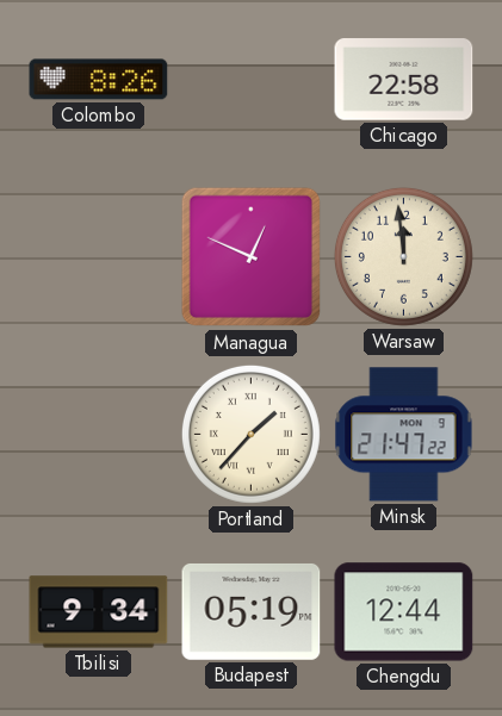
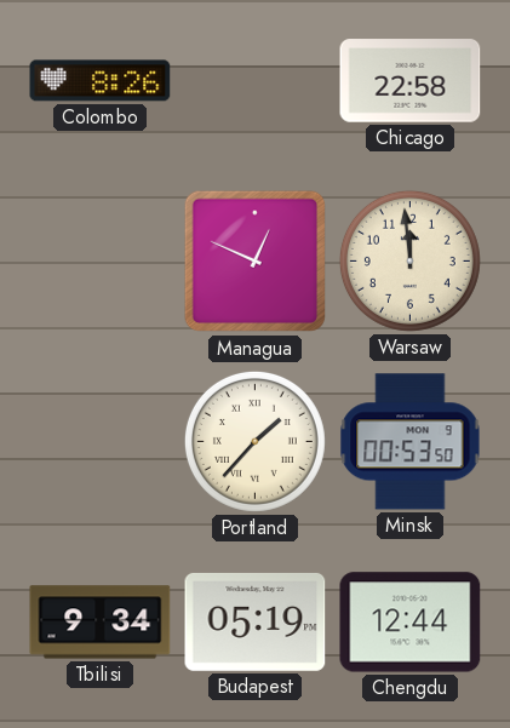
Minsk: 21:47 -> 00:53 (411, 442)
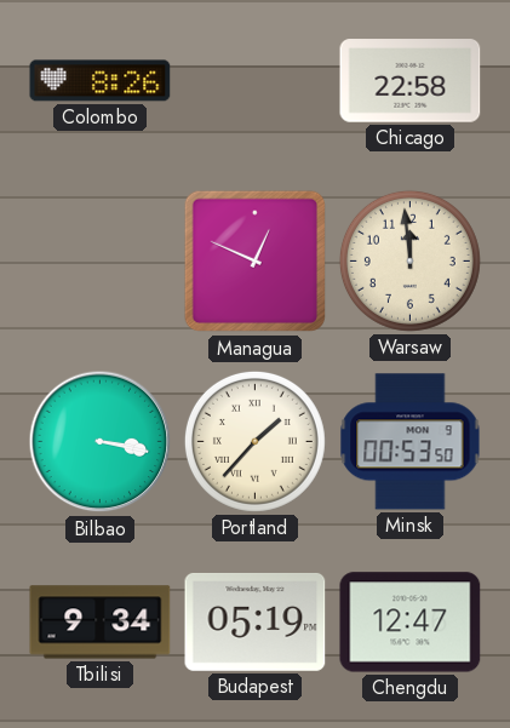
Bilbao: none -> 3:17 (101, 442)
Chengdu: 12:44 -> 12:47 (411, 623)
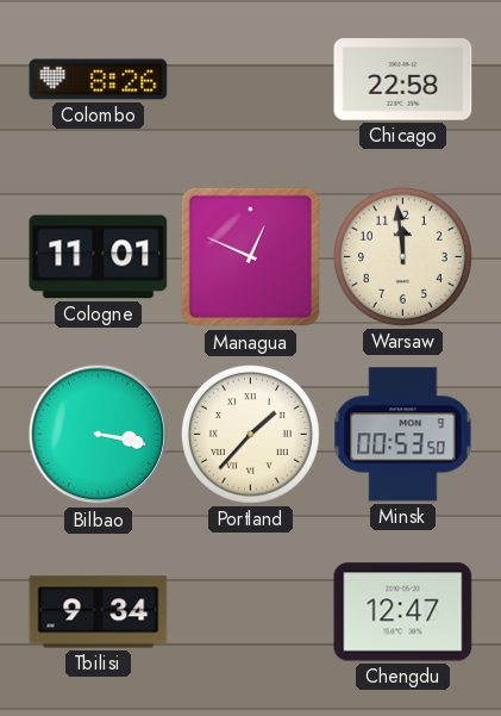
Cologne: none -> 11:01 (99, 257)
Budapest: 05:19 -> none (256, 621)
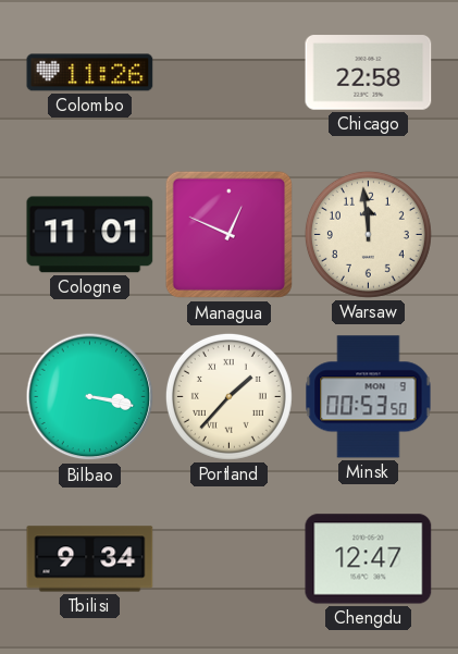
Colombo: 8:26 -> 11:26 (90, 73)
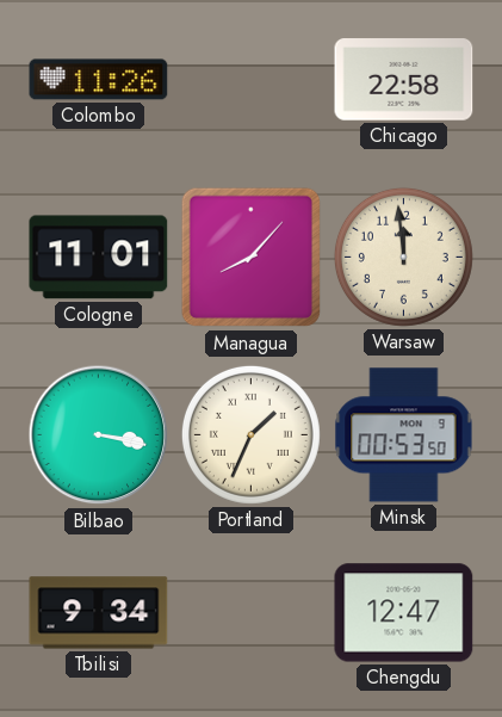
Managua: 12:49 -> 8:07 (252, 258)
Portland: 1:37 -> 1:34 (250, 434)
